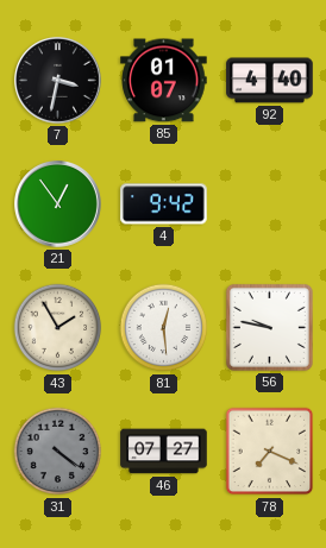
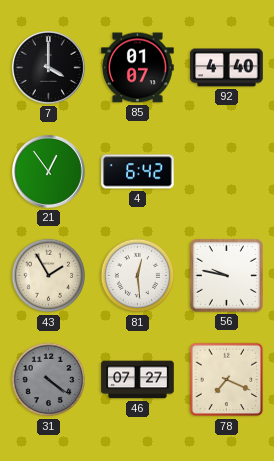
7: 3:32 -> 4:00 (49, 68)
4: 9:42 -> 6:42 (138, 172)
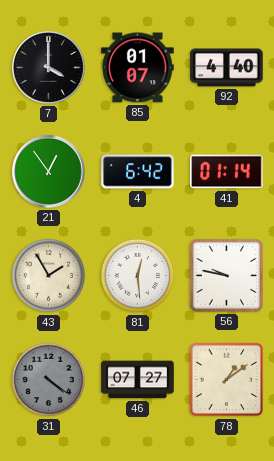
41: none -> 01:14 (227, 172)
78: 7:19 -> 1:09 (227, 380)
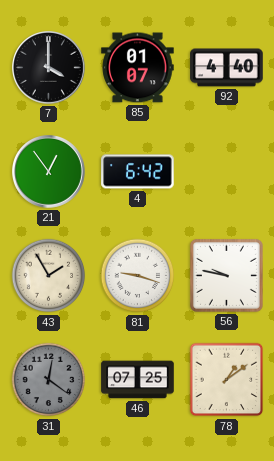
41: 01:14 -> none (227, 172)
81: 12:29 -> 9:18 (138, 276)
31: 4:21 -> 12:21 (49, 380)
46: 07:27 -> 07:25 (138, 380)
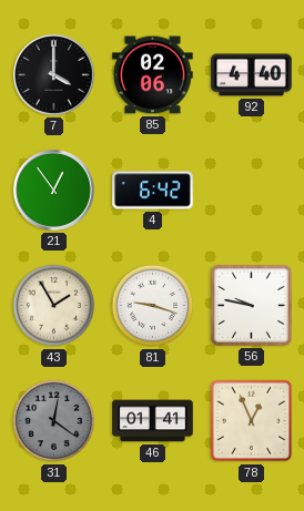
85: 01:07 -> 02:06 (153, 75)
46: 07:25 -> 01:41 (153, 421)
78: 1:09 -> 12:56 (252, 421)
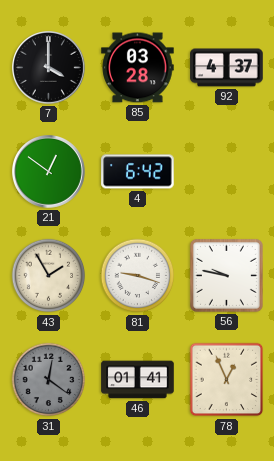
85: 02:06 -> 03:28 (138, 68)
92: 4:40 -> 4:37 (227, 68)
21: 12:54 -> 12:51 (49, 172)
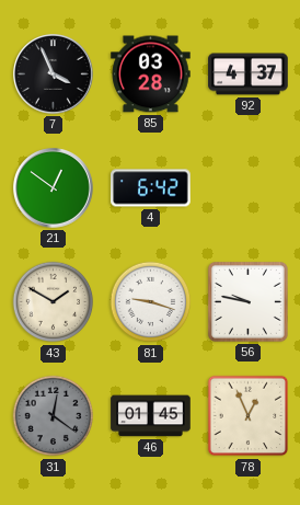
7: 4:00 -> 3:56 (54, 74)
43: 1:55 -> 1:50 (54, 302)
46: 01:41 -> 01:45 (151, 416)
